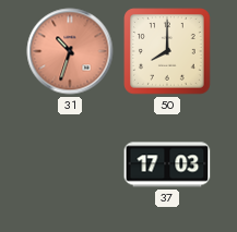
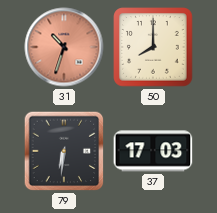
79: none -> 6:31 (64, 151)
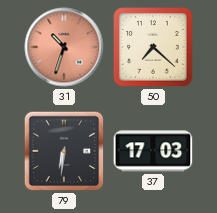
50: 8:00 -> 7:22 (153, 47)
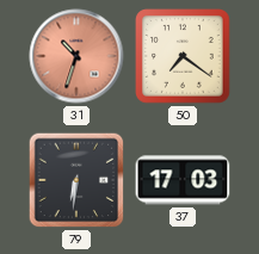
50: 7:22 -> 7:21 (183, 56)
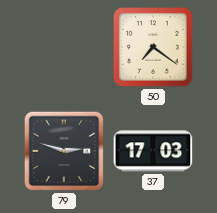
31: 10:33 -> none (76, 56)
79: 6:31 -> 2:48 (64, 151)
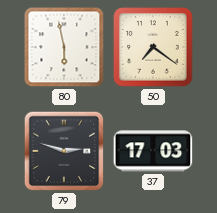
80: none -> 5:58 (64, 47)
